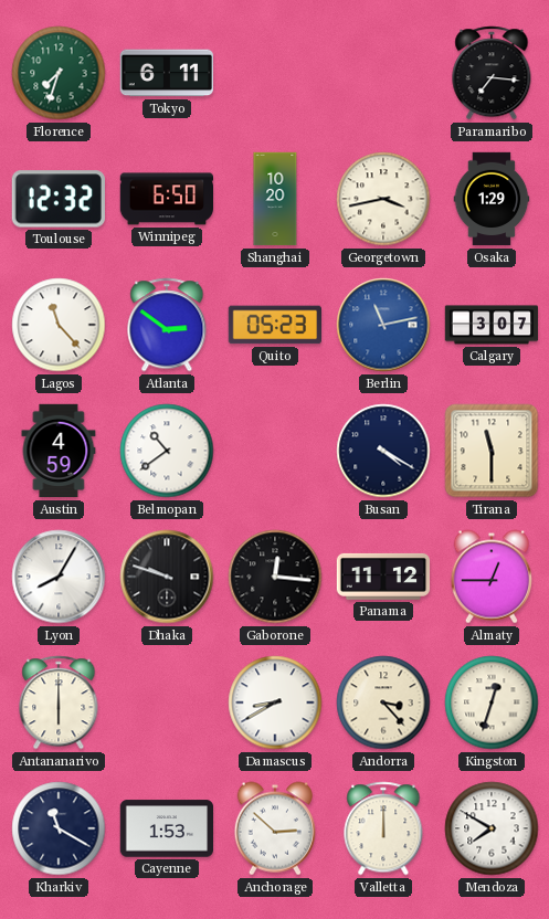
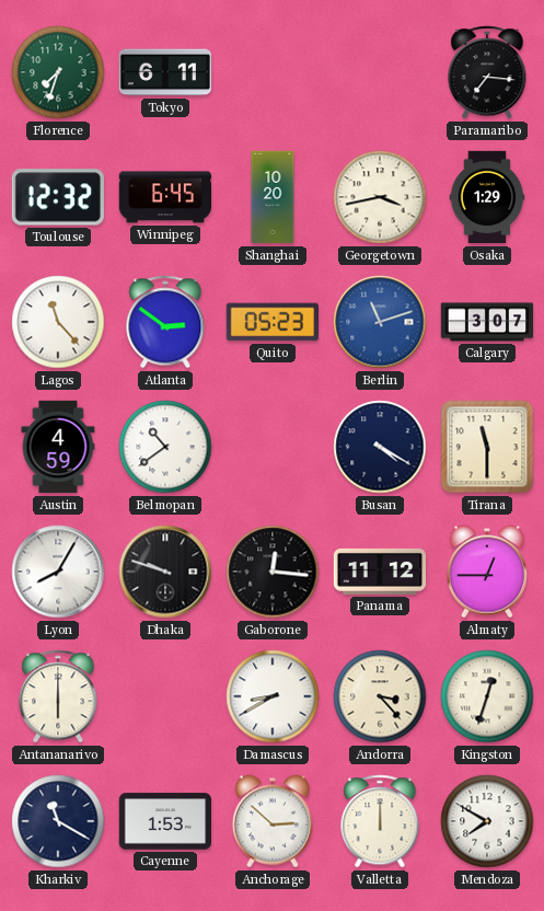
Winnipeg: 6:50 -> 6:45 (165, 197)
Berlin: 11:13 -> 11:12 (380, 322)
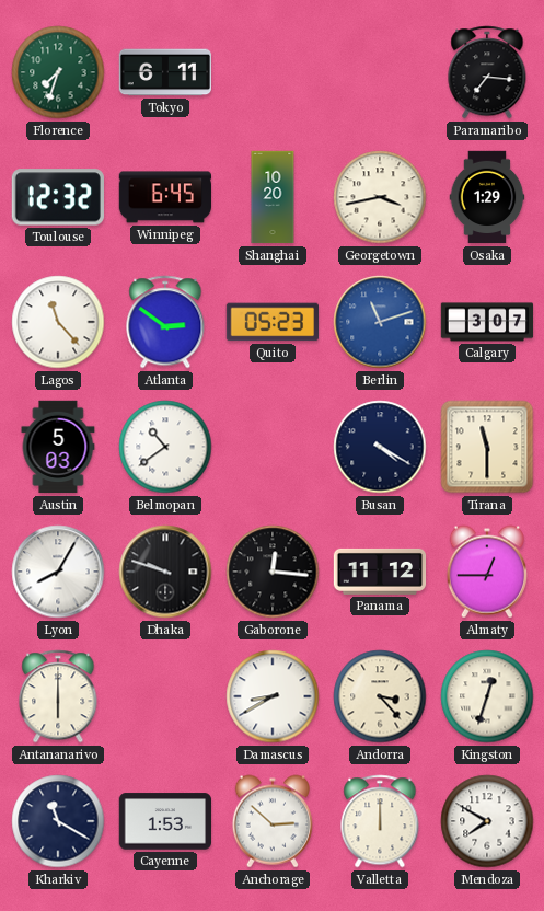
Austin: 4:59 -> 5:03 (58, 447)
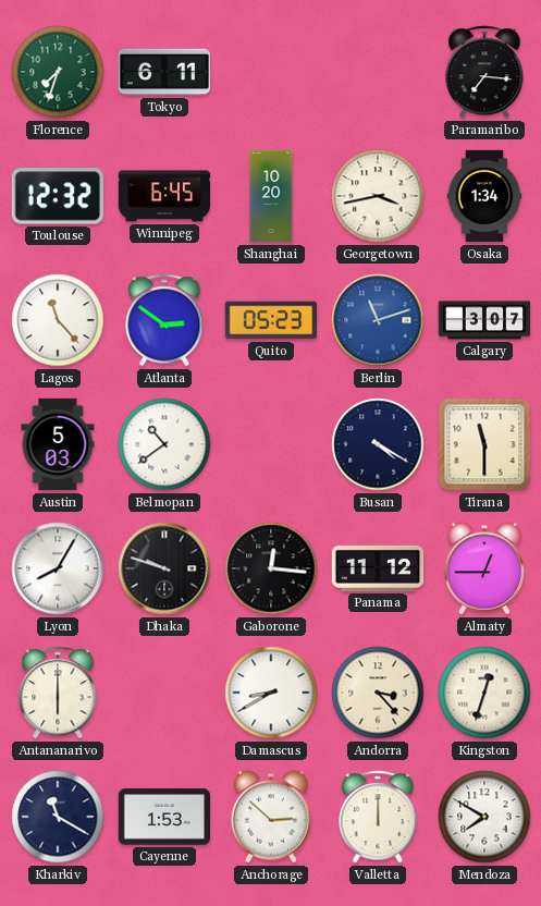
Osaka: 1:29 -> 1:34 (484, 196)
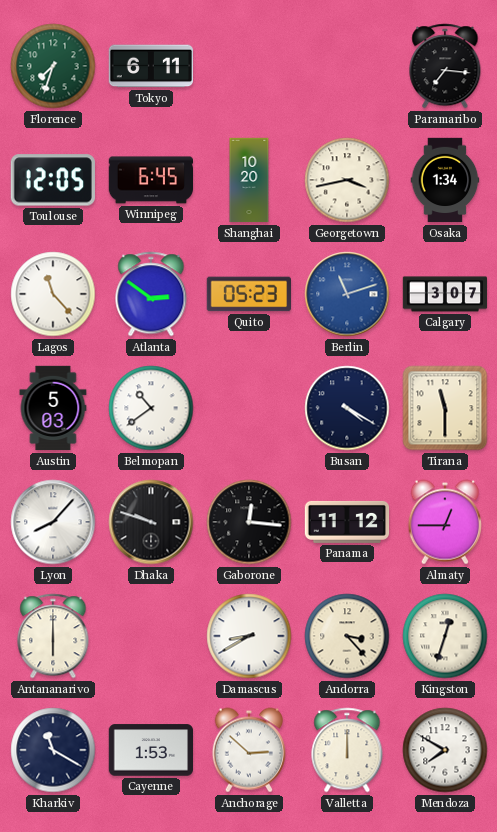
Toulouse: 12:32 -> 12:05 (53, 180)
Lyon: 8:05 -> 8:07 (53, 522)
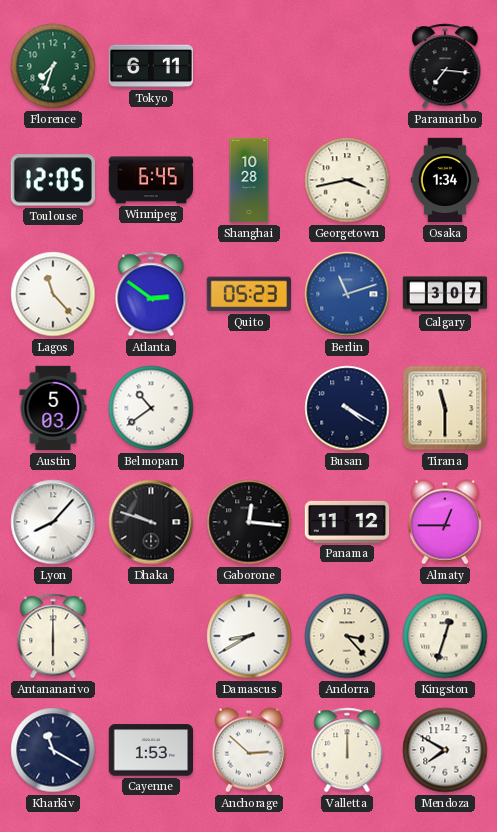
Shanghai: 10:20 -> 10:28 (249, 180)
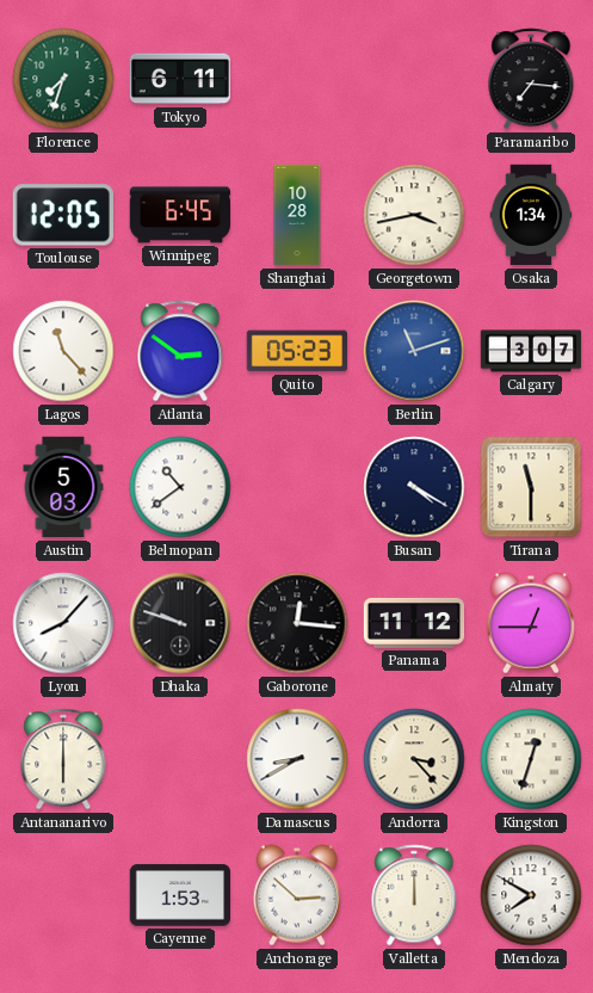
Kharkiv: 11:20 -> none (53, 750)
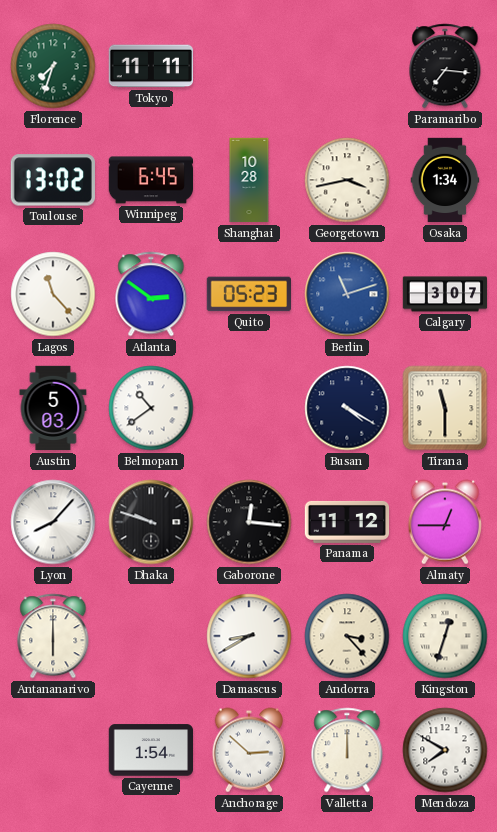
Tokyo: 6:11 -> 11:11 (150, 66)
Toulouse: 12:05 -> 13:02 (53, 180)
Cayenne: 1:53 -> 1:54 (151, 750)
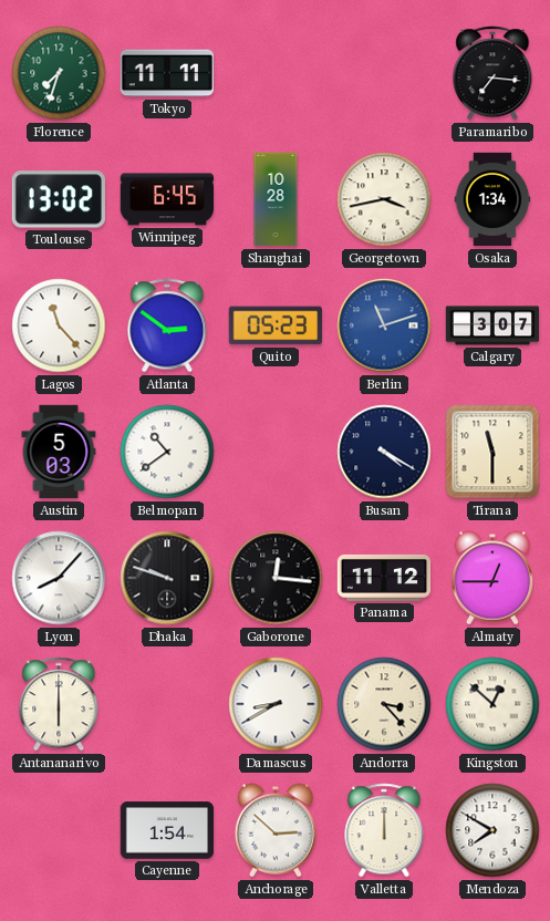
Kingston: 12:33 -> 12:52 (492, 704)
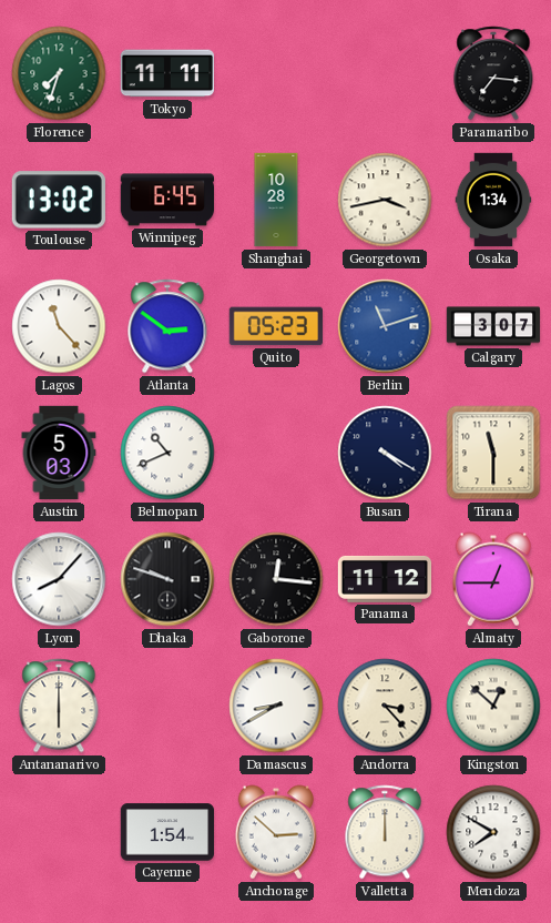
Belmopan: 10:39 -> 10:41 (167, 453)
